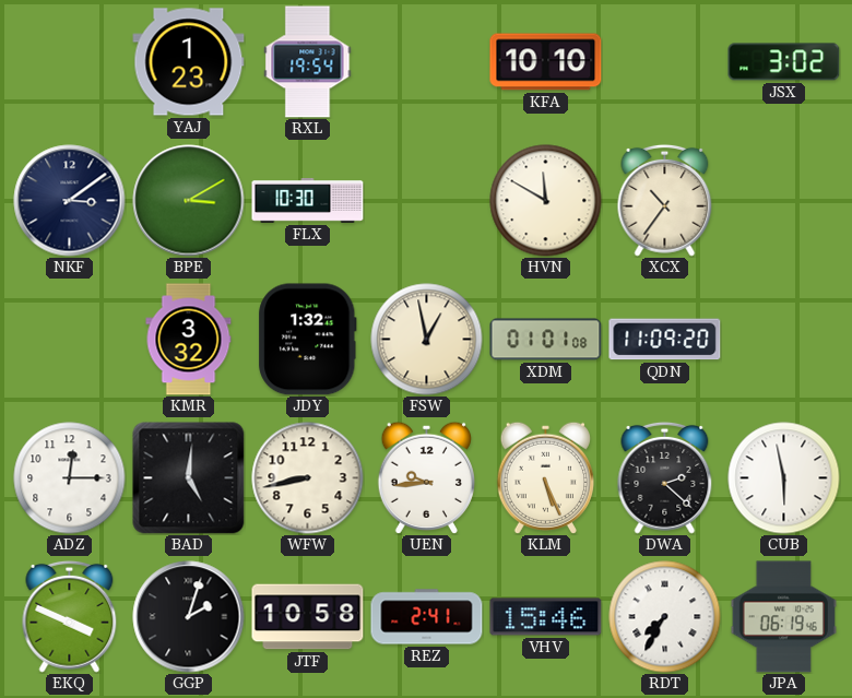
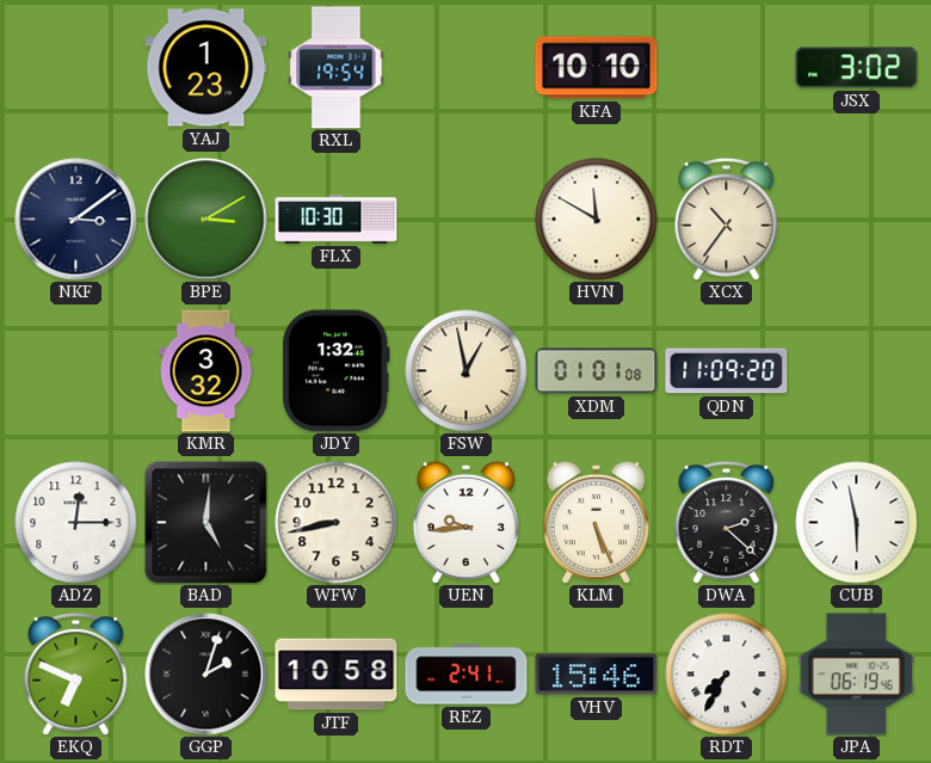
EKQ: 3:49 -> 6:49 (76, 673)
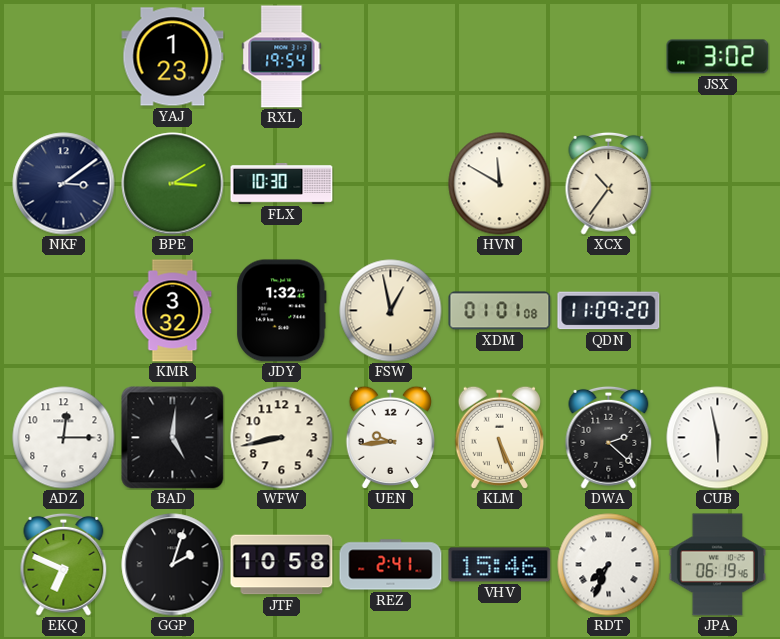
KFA: 10:10 -> none (597, 68)
RDT: 7:35 -> 7:34 (609, 565)
